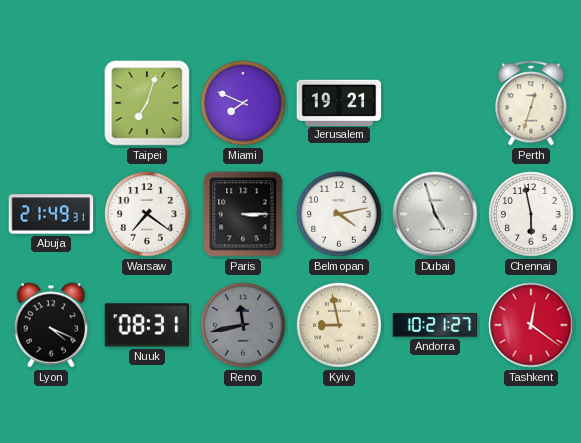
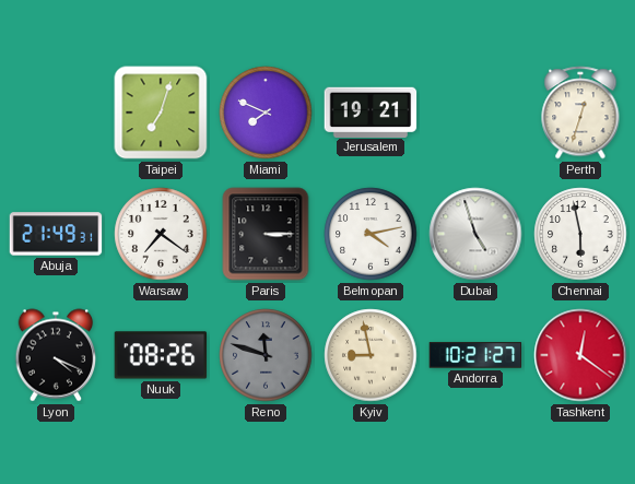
Nuuk: 08:31 -> 08:26 (161, 355)
Reno: 11:43 -> 11:48 (266, 355)
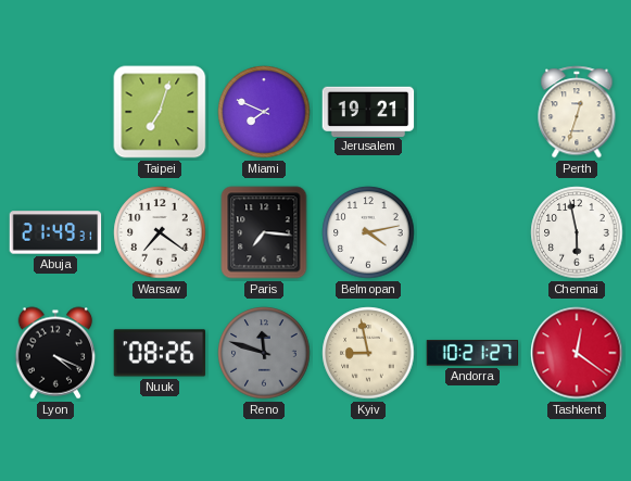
Paris: 3:15 -> 7:16 (264, 232)
Dubai: 4:57 -> none (475, 234)
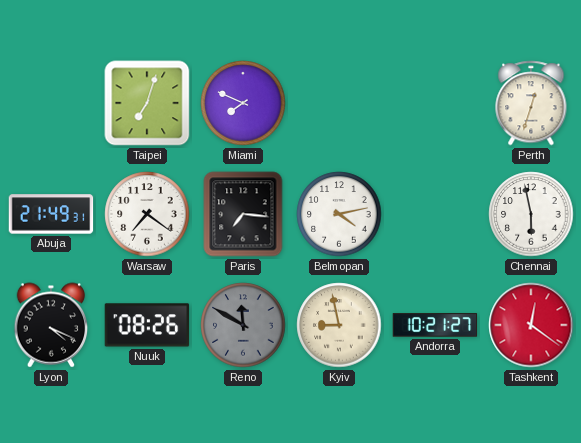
Jerusalem: 19:21 -> none (368, 111)
Reno: 11:48 -> 11:50 (243, 325)
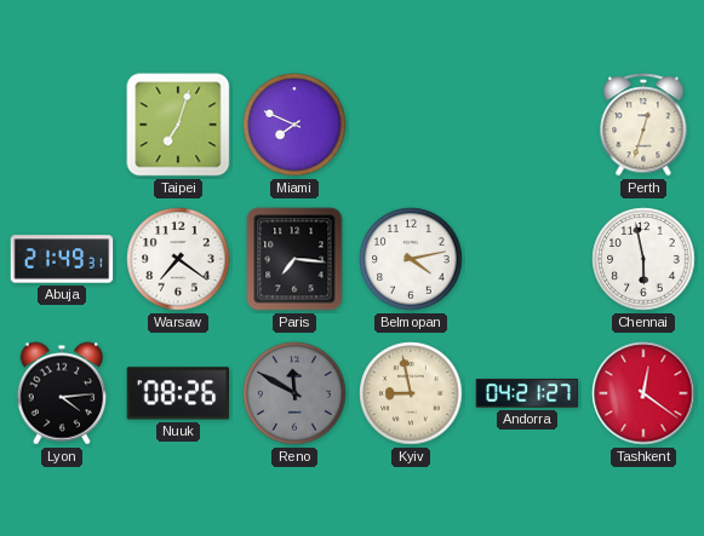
Lyon: 4:19 -> 4:14 (62, 393)
Andorra: 10:21 -> 04:21 (527, 393)
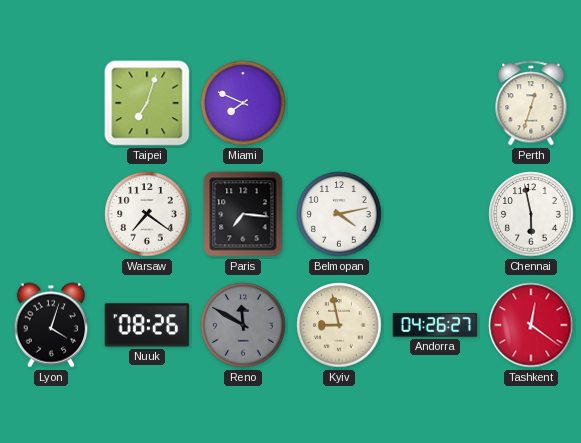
Abuja: 21:49 -> none (62, 259)
Lyon: 4:14 -> 4:03 (51, 325)
Andorra: 04:21 -> 04:26 (435, 325)
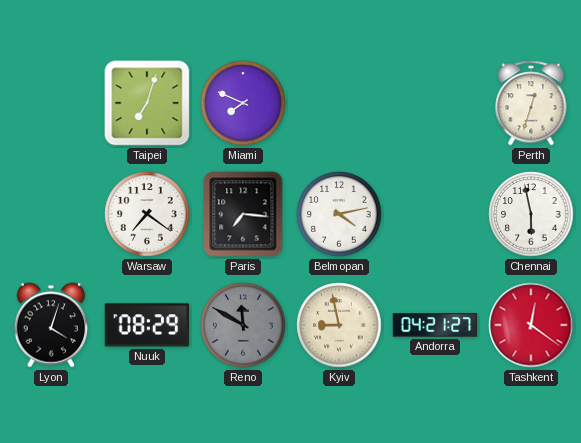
Nuuk: 08:26 -> 08:29 (147, 325)
Andorra: 04:26 -> 04:21 (435, 325)
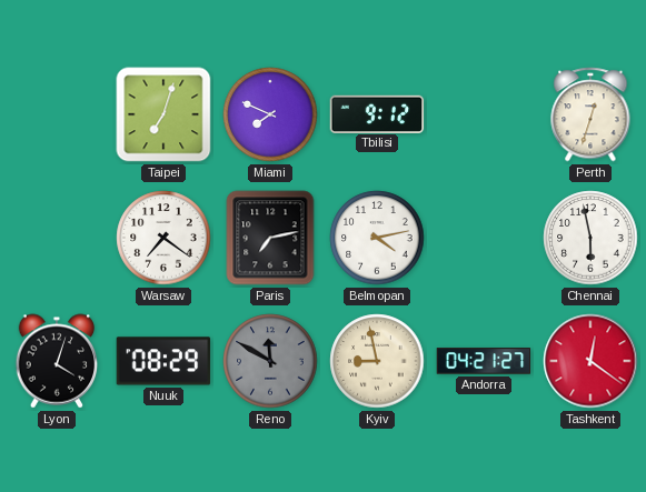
Tbilisi: none -> 9:12 (377, 113)
Paris: 7:16 -> 7:13 (270, 238)
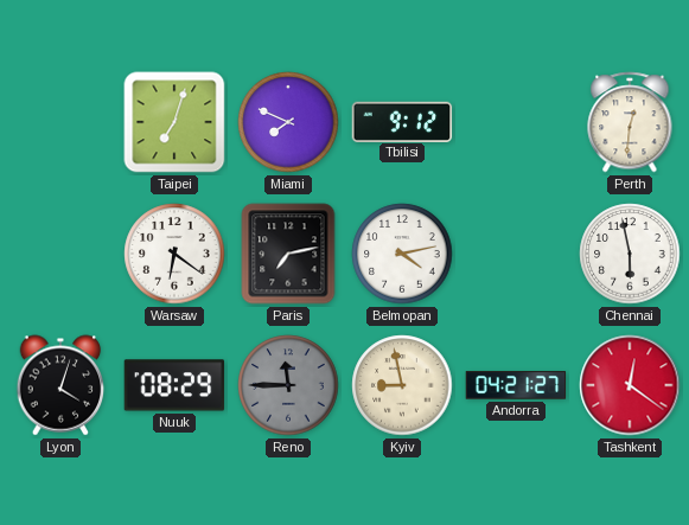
Perth: 12:33 -> 12:31 (630, 122)
Warsaw: 7:21 -> 6:21 (174, 254)
Reno: 11:50 -> 11:45 (288, 385)
